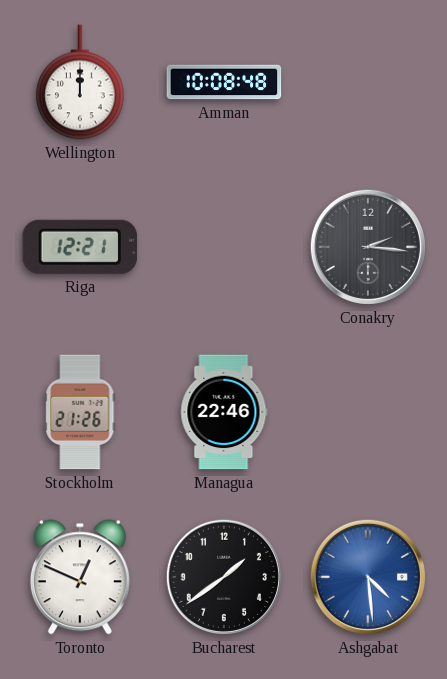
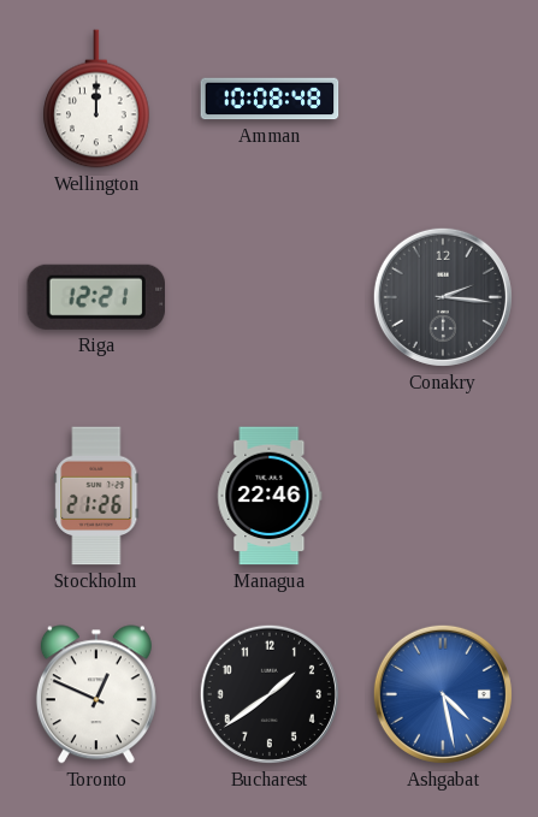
Ashgabat: 4:29 -> 4:28 (443, 694)
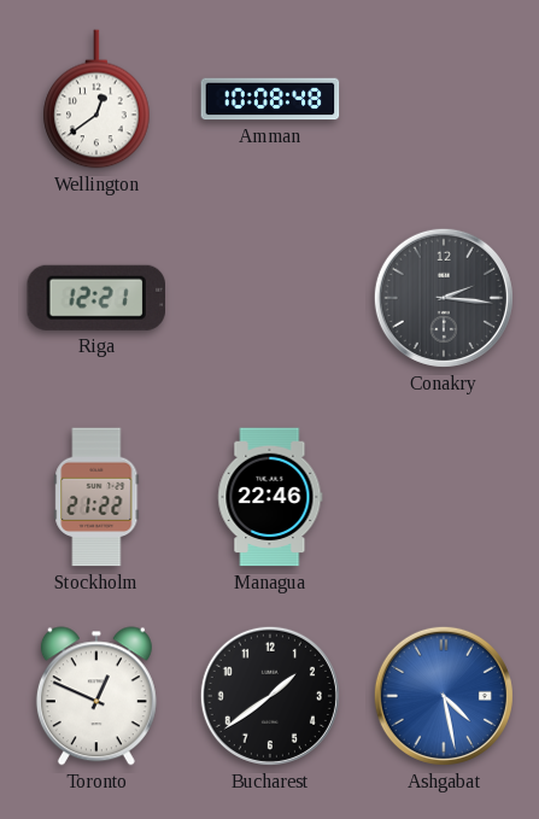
Wellington: 12:00 -> 12:39 (96, 99)
Stockholm: 21:26 -> 21:22 (96, 497)
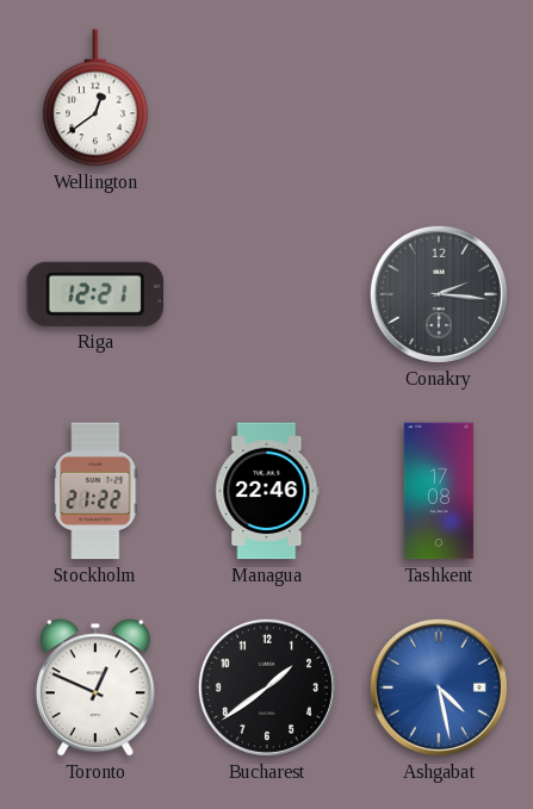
Amman: 10:08 -> none (270, 99)
Tashkent: none -> 17:08 (439, 491)
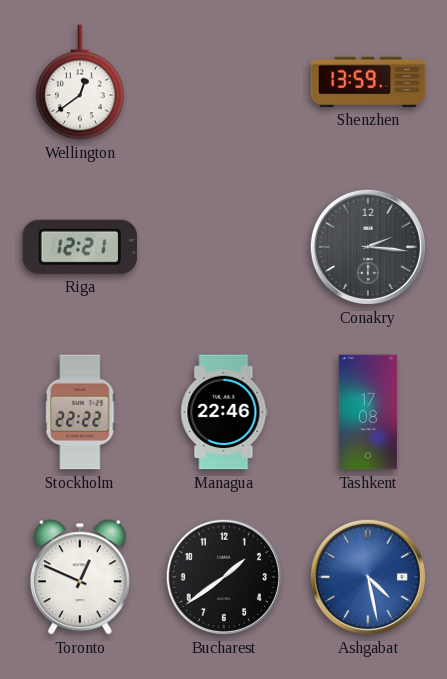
Shenzhen: none -> 13:59 (368, 82)
Stockholm: 21:22 -> 22:22 (80, 412)
